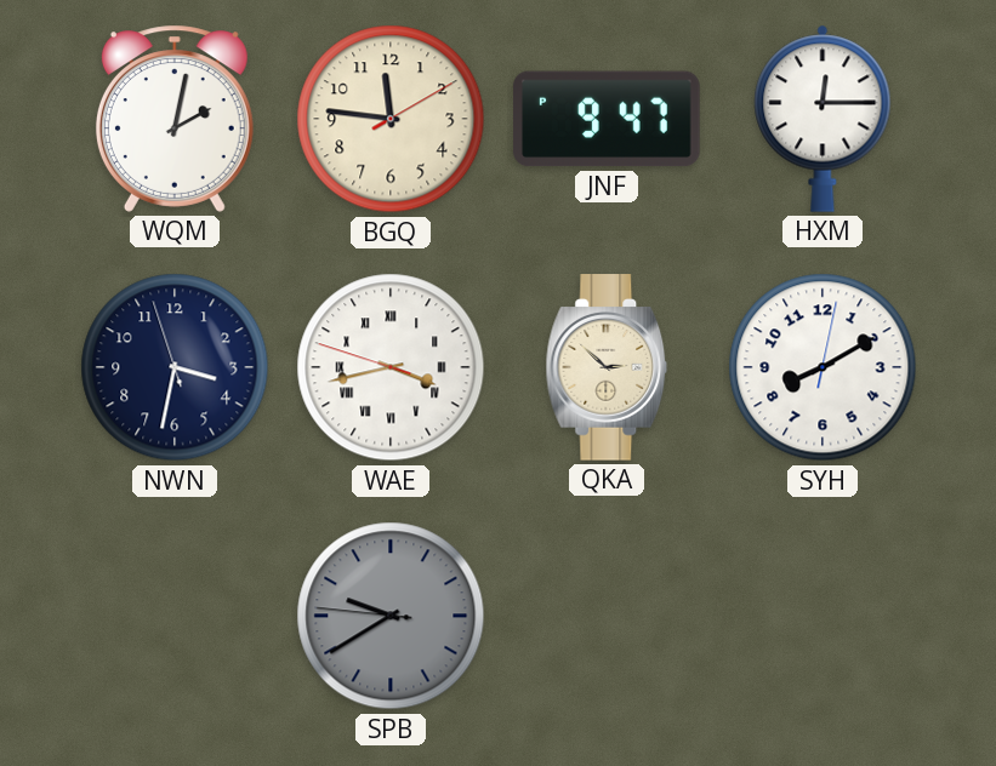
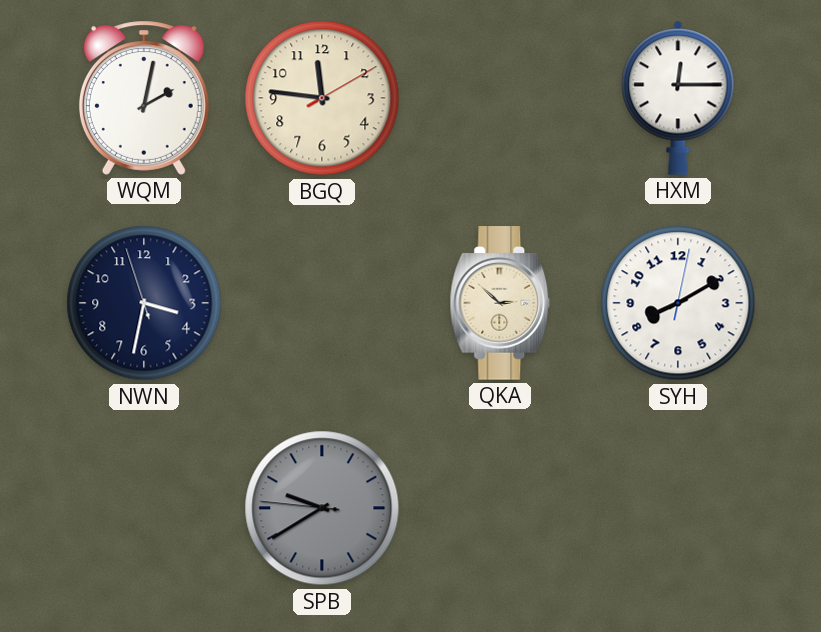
JNF: 9:47 -> none (607, 119)
WAE: 3:42 -> none (391, 367)
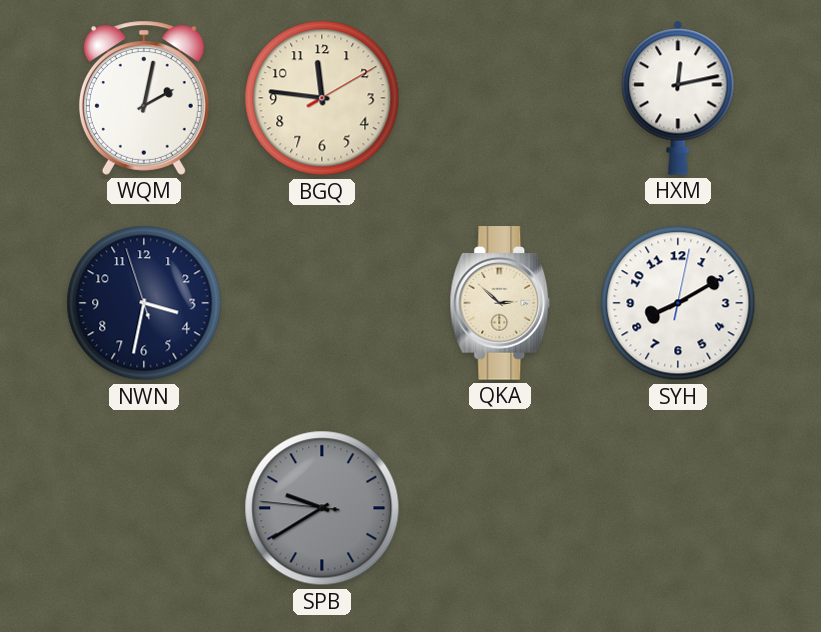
HXM: 12:15 -> 12:13 (678, 98)
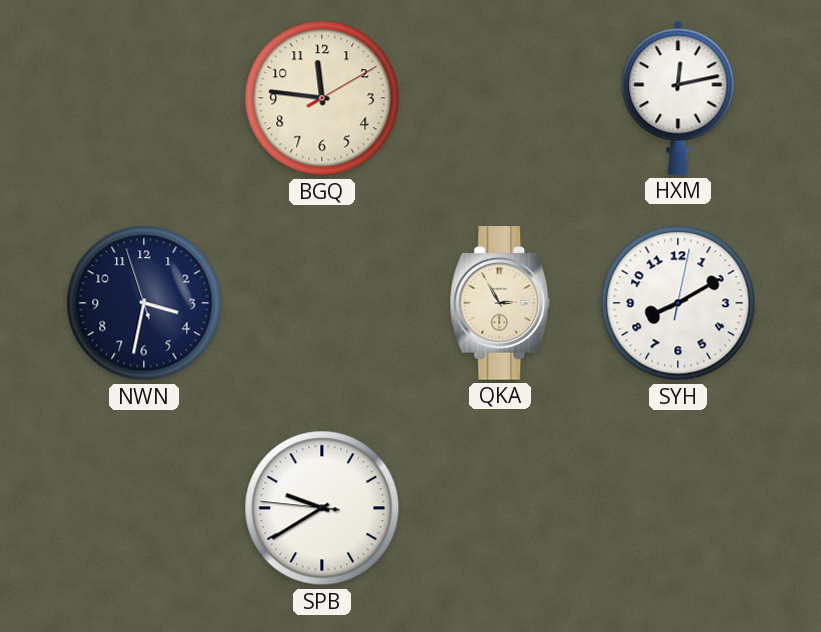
WQM: 2:02 -> none (144, 98)
QKA: 2:52 -> 2:55 (500, 303)
SPB dial: grey -> white (322, 508)
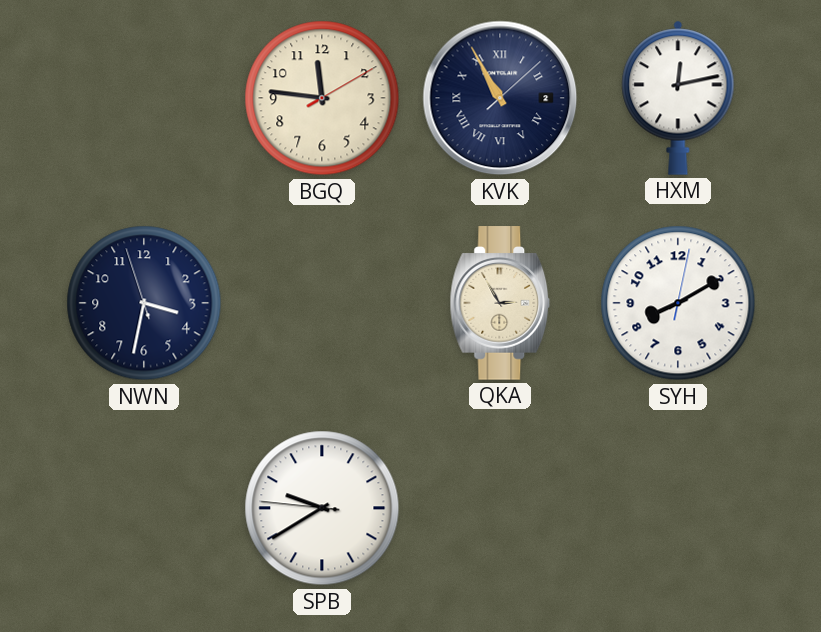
KVK: none -> 10:55 (500, 98)
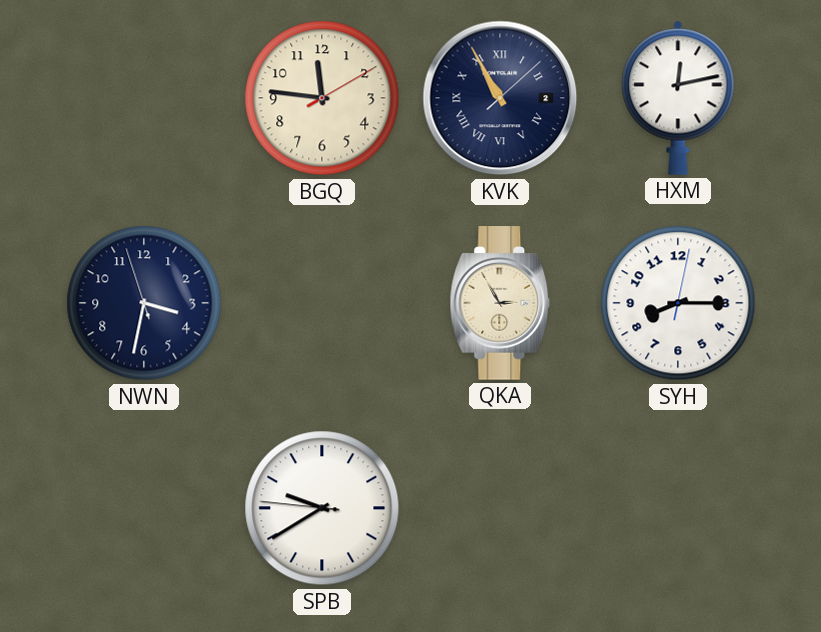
SYH: 8:10 -> 8:15 (678, 303)
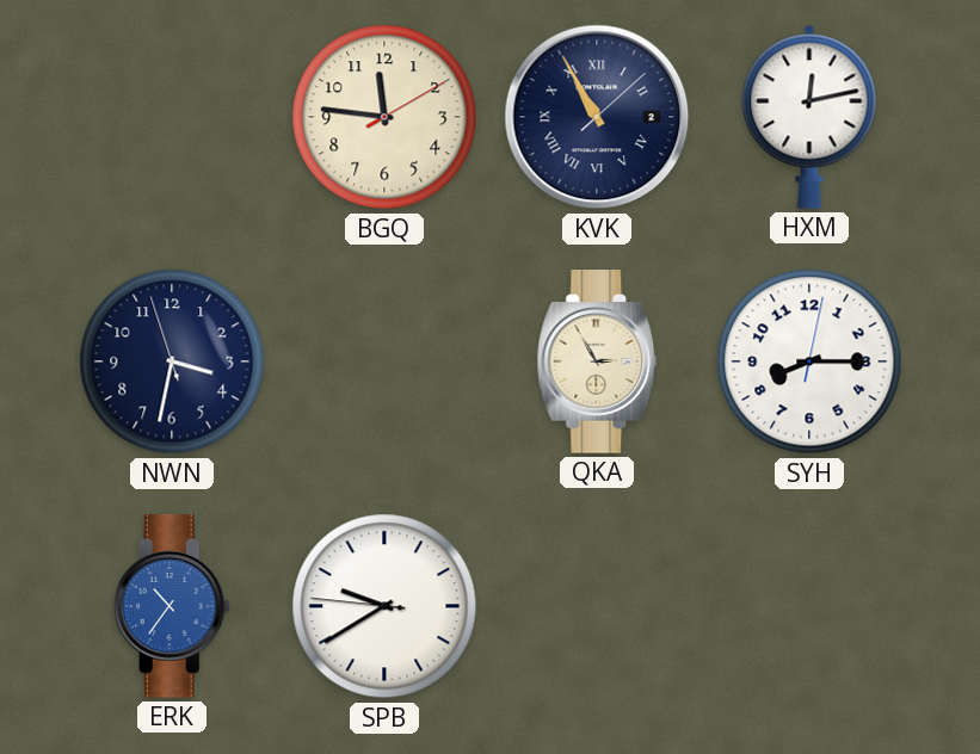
ERK: none -> 10:36 (172, 606)
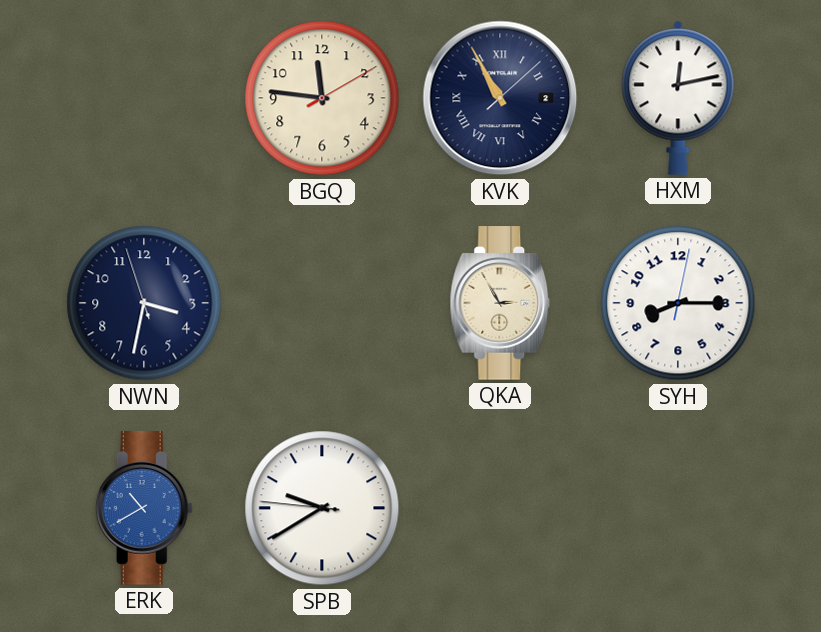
ERK: 10:36 -> 10:40 (144, 508)
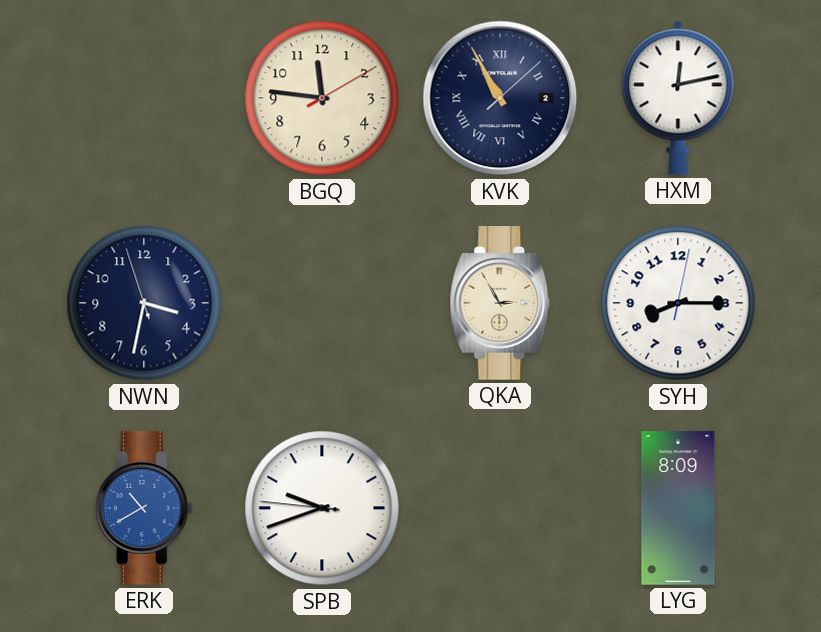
SPB: 9:39 -> 9:41 (322, 508)
LYG: none -> 8:09 (678, 508)
